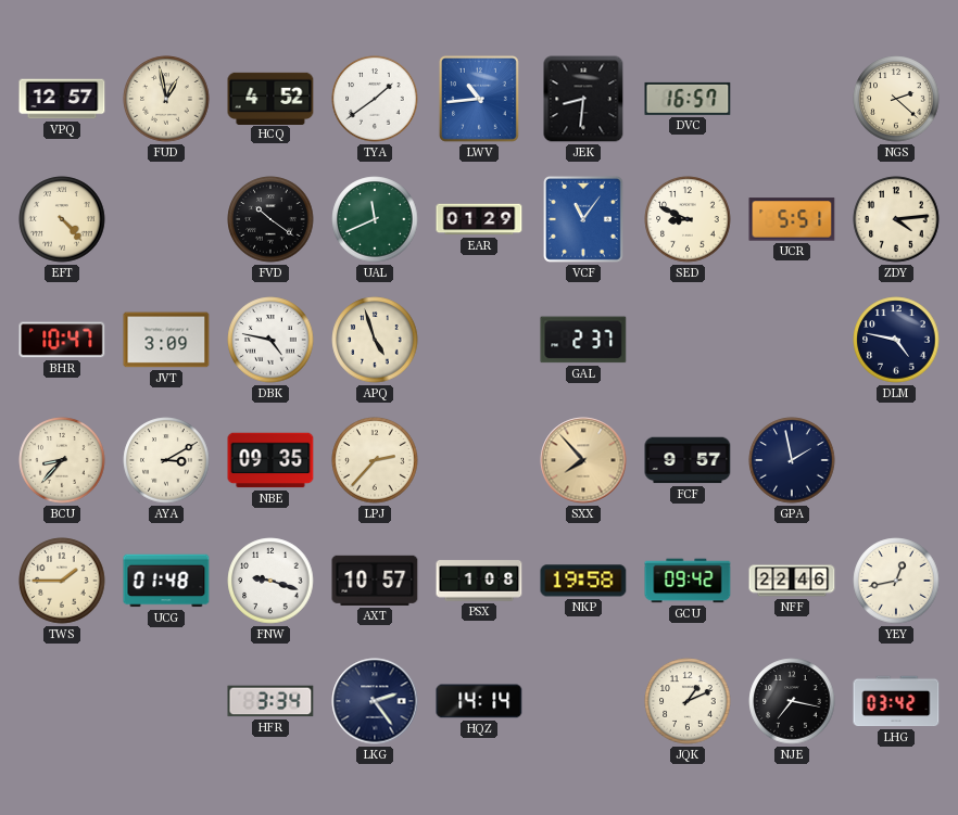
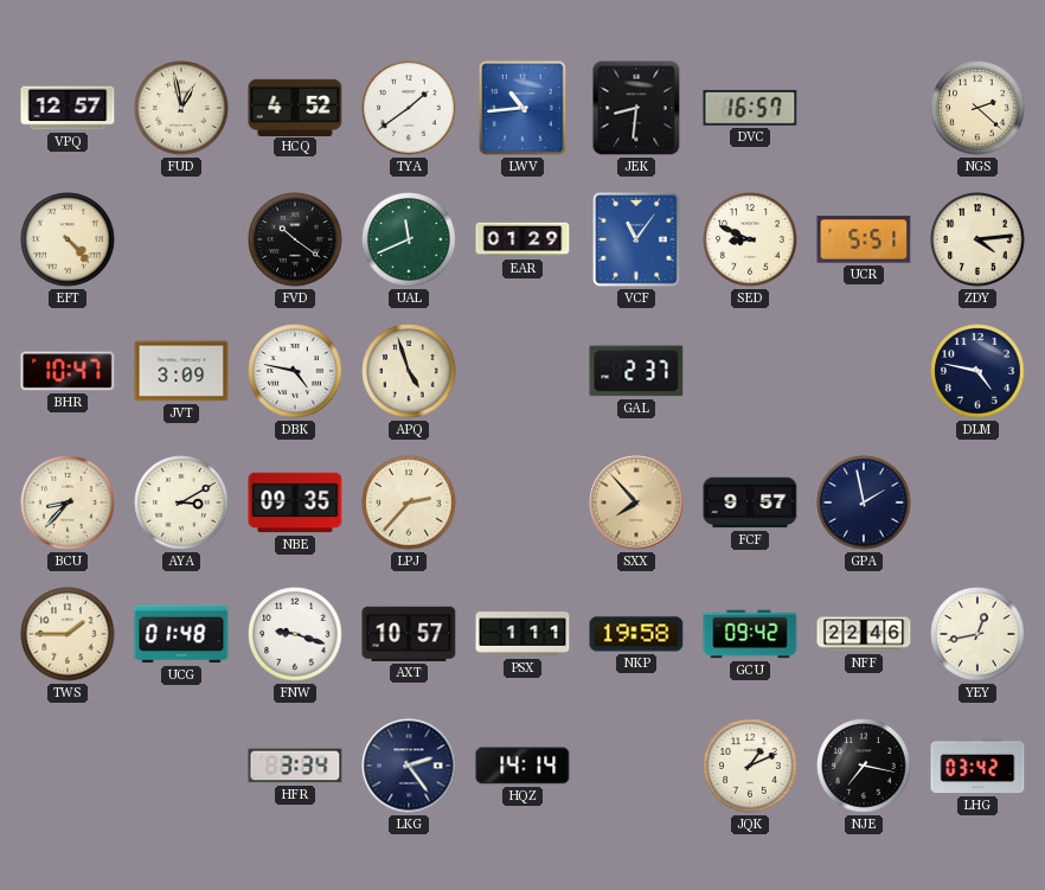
PSX: 1:08 -> 1:11 (522, 634)
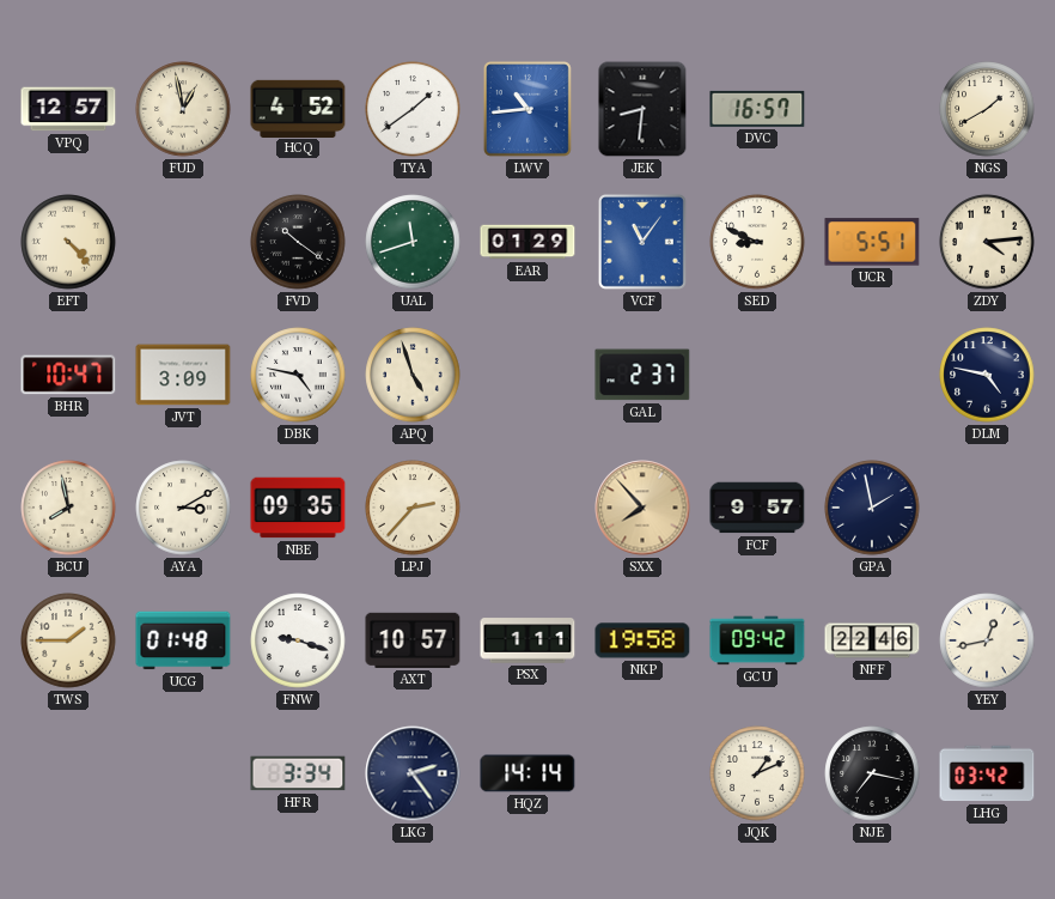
NGS: 2:22 -> 1:40 (987, 109)
UAL: 11:41 -> 11:42 (413, 242)
BCU: 8:37 -> 7:58 (68, 508)
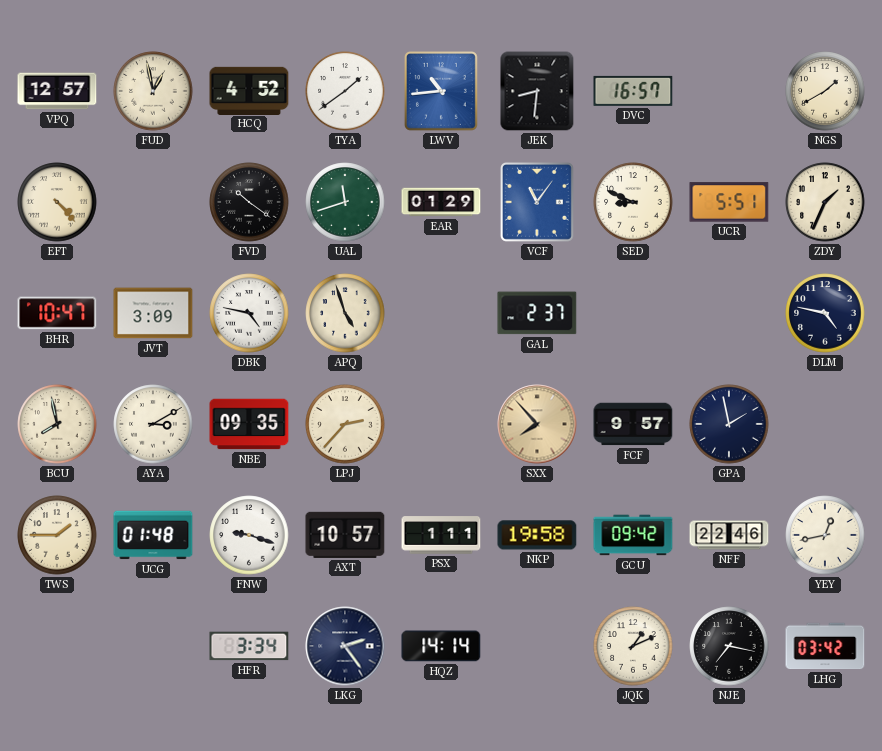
ZDY: 4:14 -> 1:34 (825, 202)
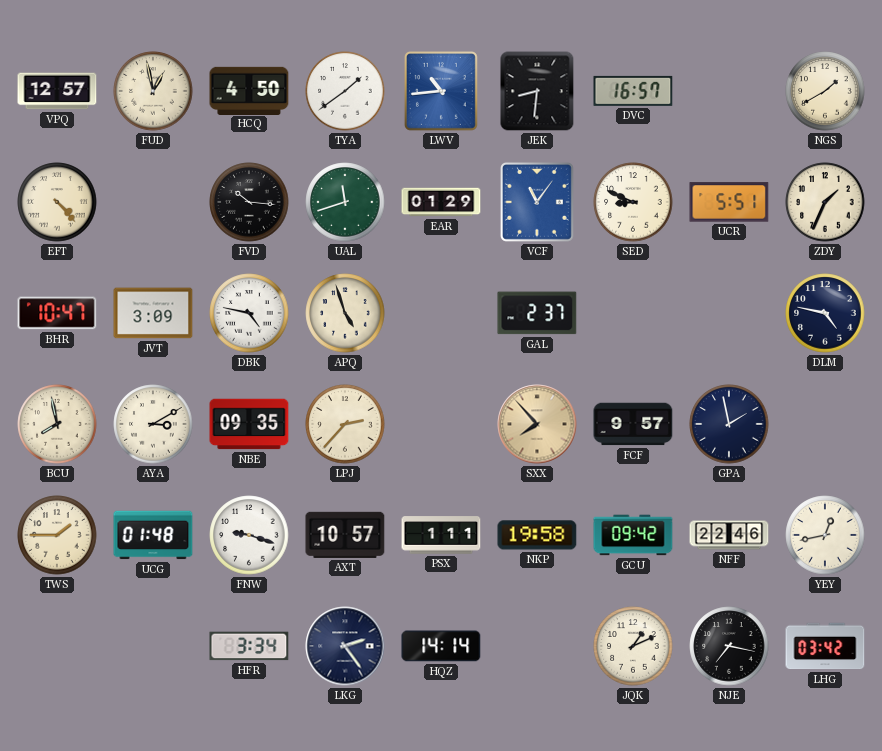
HCQ: 4:52 -> 4:50 (249, 90)
FVD: 10:21 -> 10:16 (249, 202)
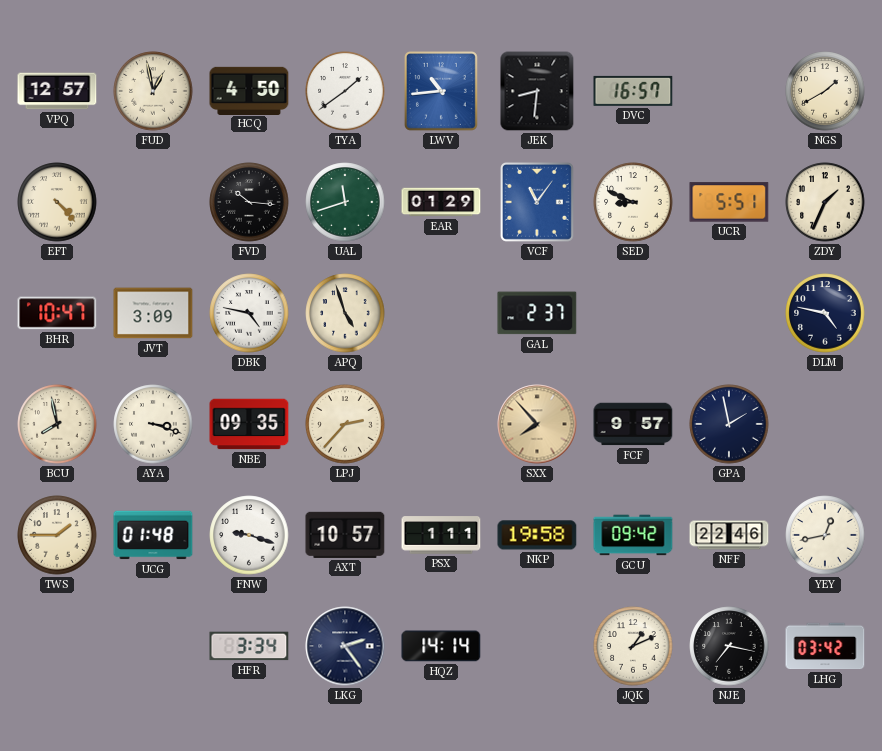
AYA: 3:10 -> 3:18 (153, 424)
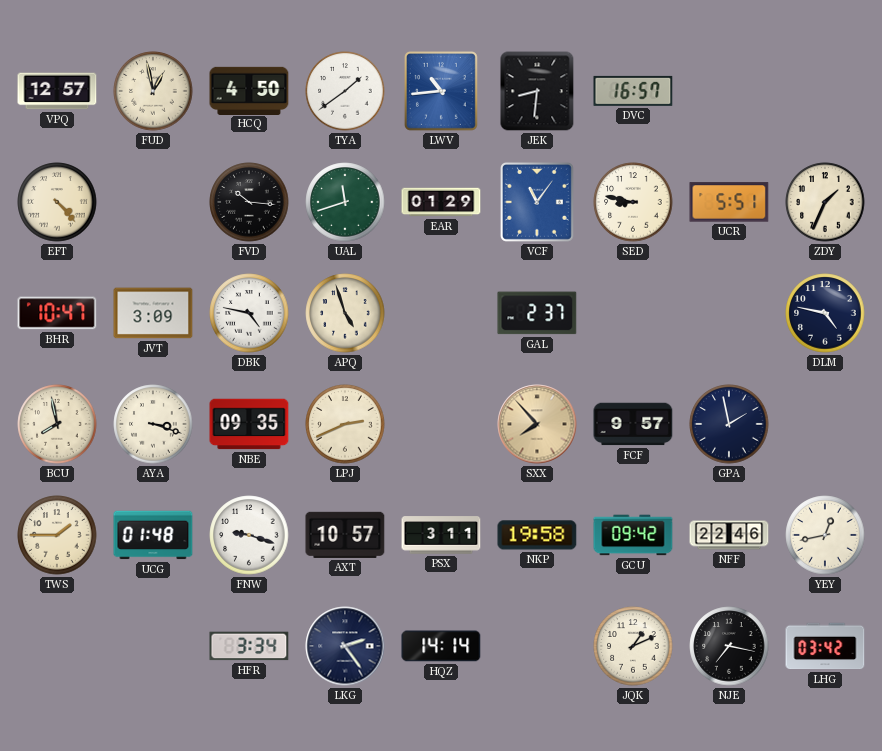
NGS: 1:40 -> none (825, 91)
SED: 8:49 -> 8:47 (633, 202)
LPJ: 2:37 -> 2:41 (345, 424)
PSX: 1:11 -> 3:11 (441, 535)
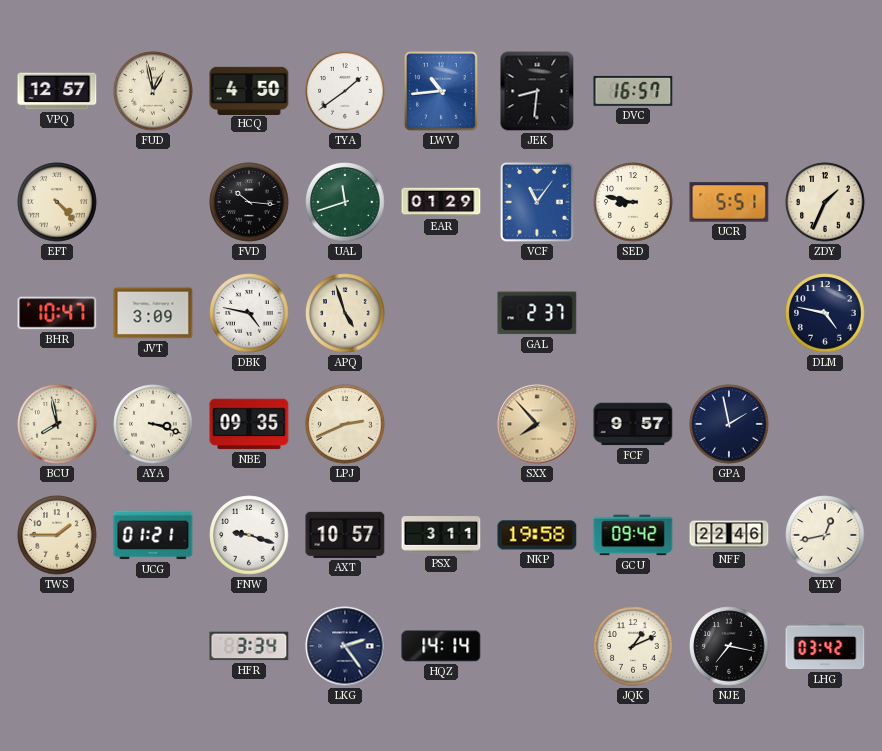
UCG: 01:48 -> 01:21 (153, 535)
